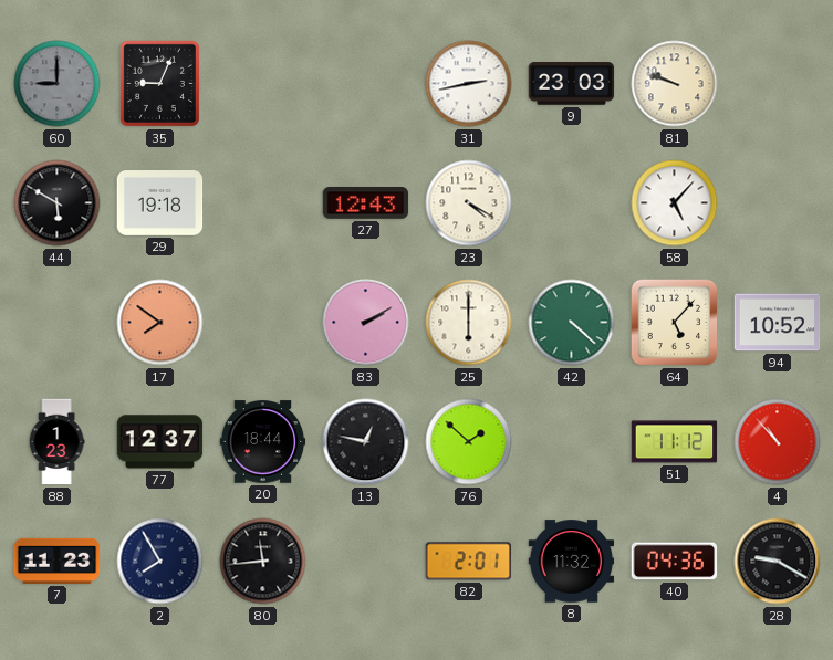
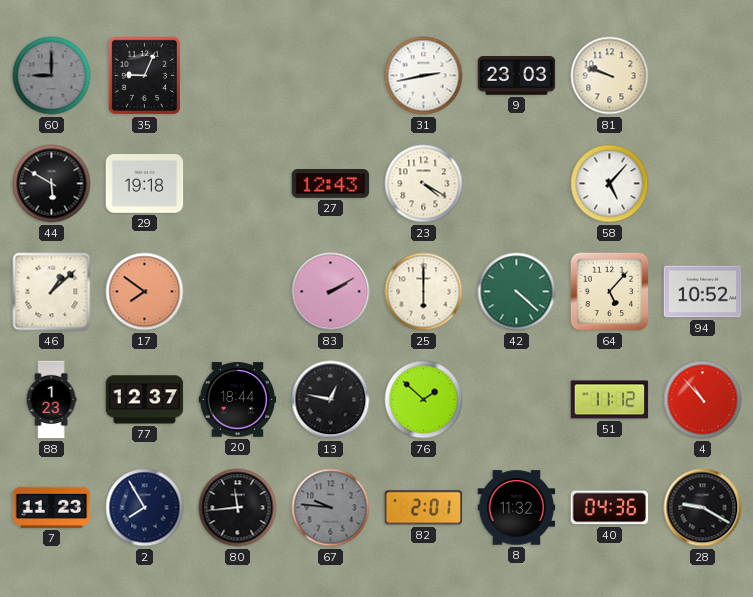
46: none -> 1:08 (52, 292)
67: none -> 9:46 (331, 508)
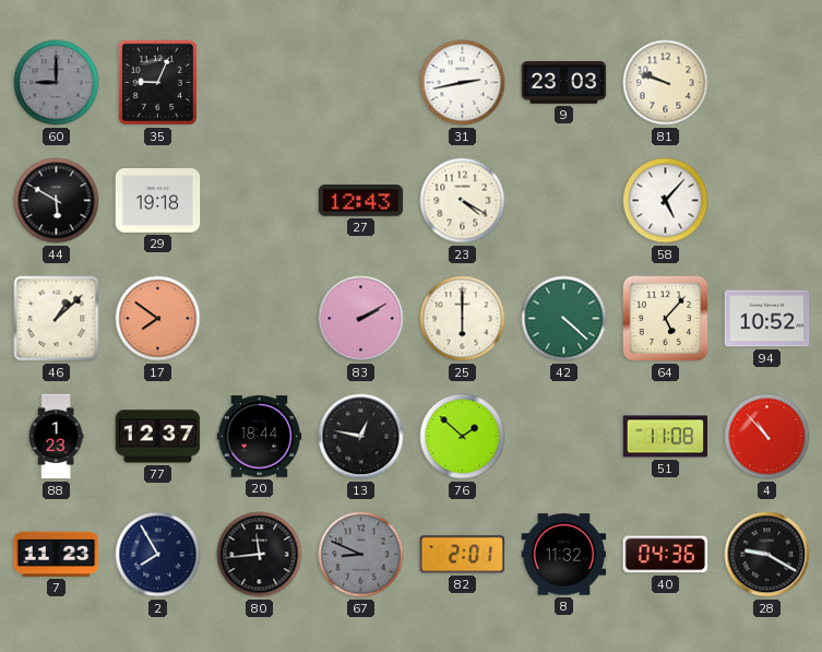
51: 11:12 -> 11:08 (666, 437)
67: 9:46 -> 8:49 (361, 555)
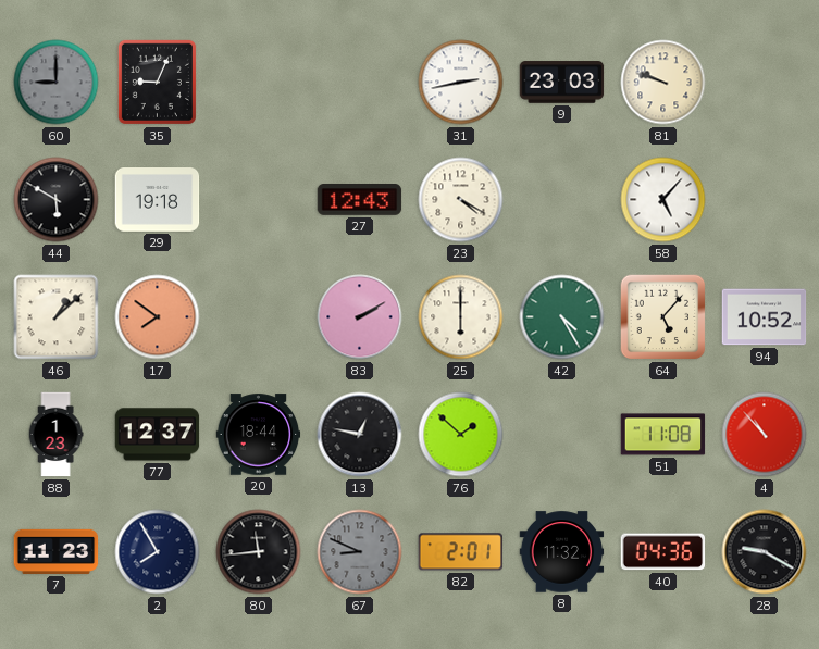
42: 4:22 -> 4:25 (562, 317)
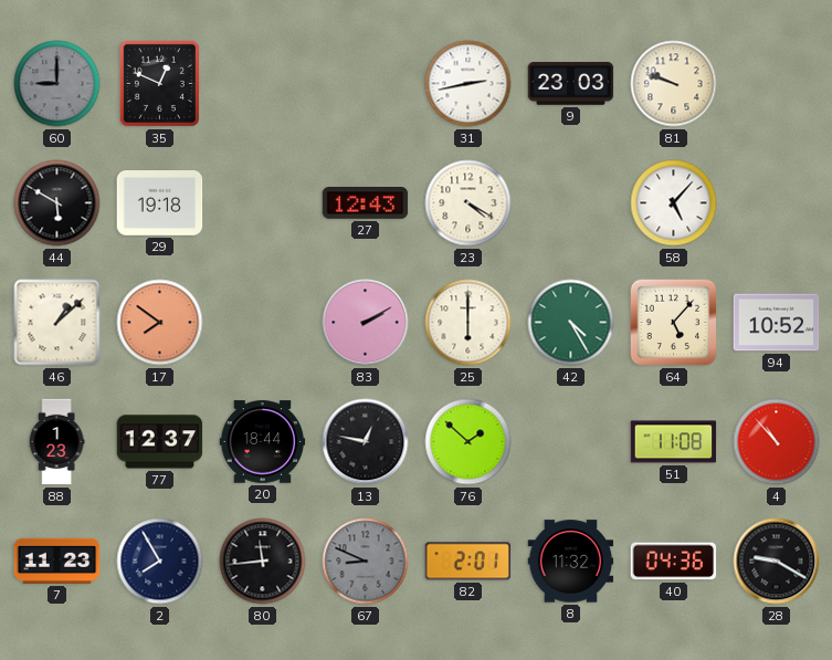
35: 9:04 -> 12:49 (159, 83)
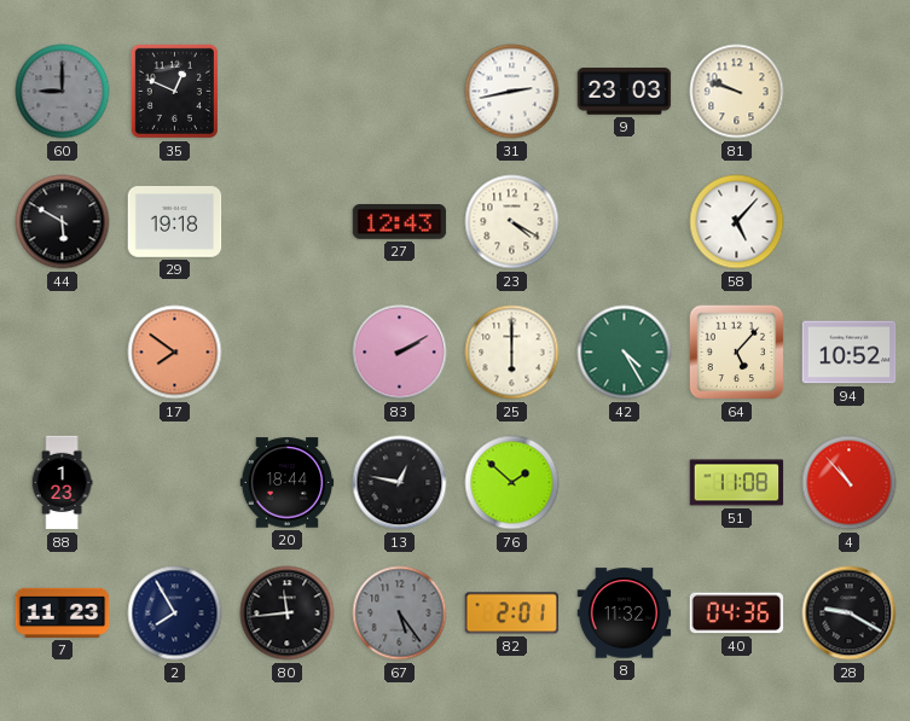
46: 1:08 -> none (57, 323)
77: 12:37 -> none (160, 442)
67: 8:49 -> 5:24 (400, 614)
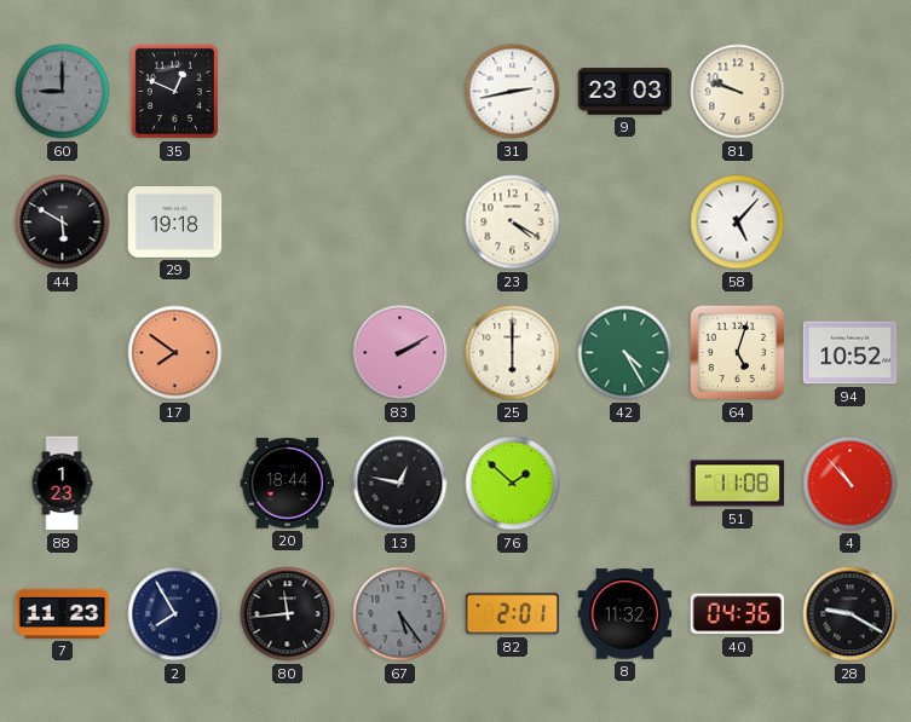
27: 12:43 -> none (400, 222)
64: 5:07 -> 5:03 (738, 353)
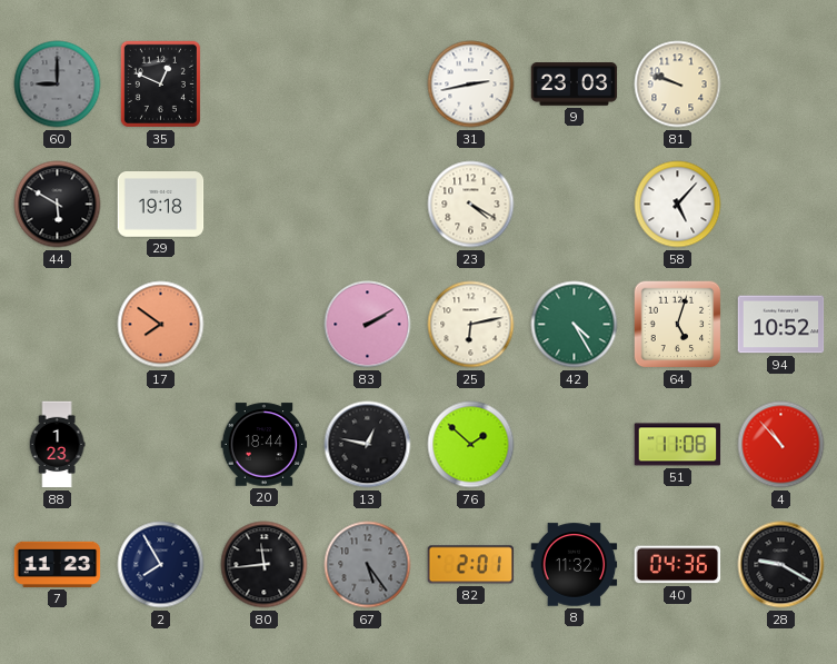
25: 6:00 -> 6:13 (471, 325)
